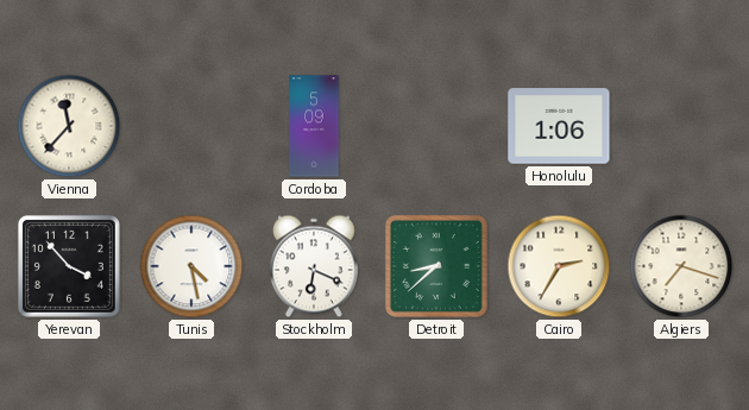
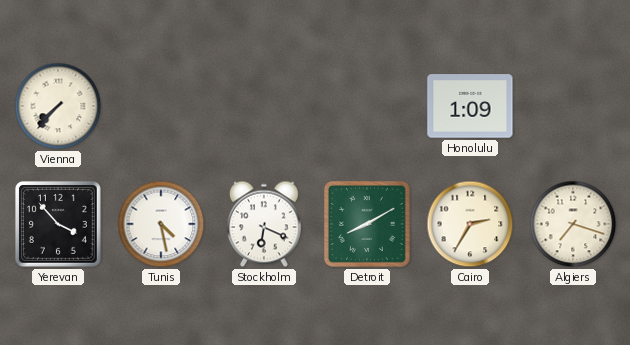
Vienna: 11:37 -> 7:37 (58, 106)
Cordoba: 5:09 -> none (314, 126)
Honolulu: 1:06 -> 1:09 (470, 106)
Detroit: 8:38 -> 8:10 (367, 224)
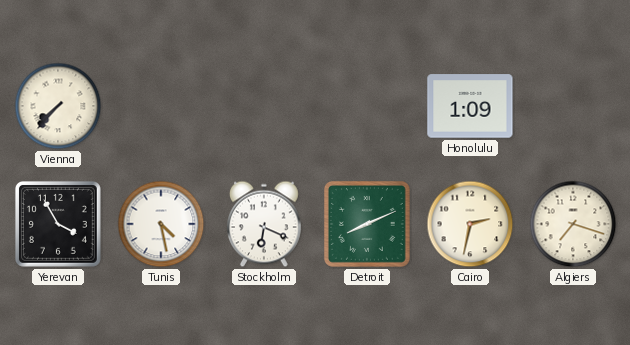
Yerevan: 3:53 -> 3:55 (58, 224)
Detroit: 8:10 -> 8:11 (367, 224)
Cairo: 2:35 -> 2:32 (470, 224)
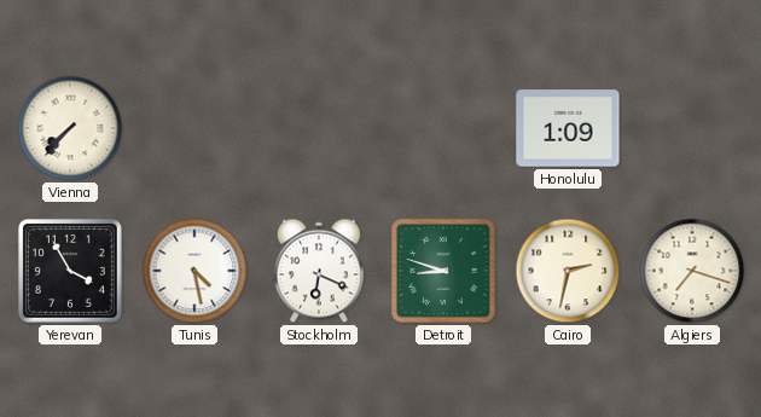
Detroit: 8:11 -> 8:48 (443, 271)
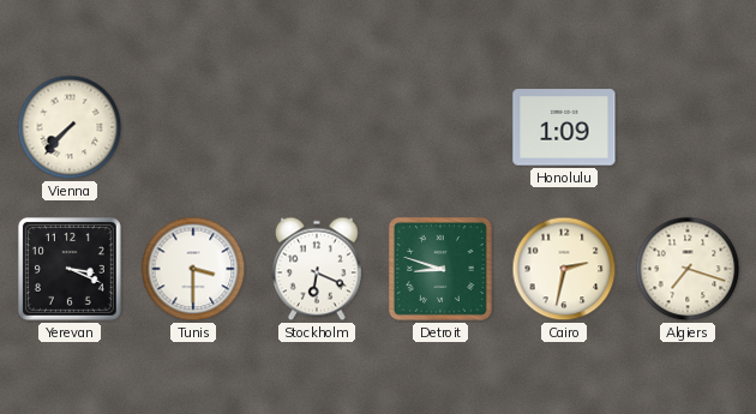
Yerevan: 3:55 -> 3:19 (70, 269)
Tunis: 4:28 -> 3:30 (193, 269)
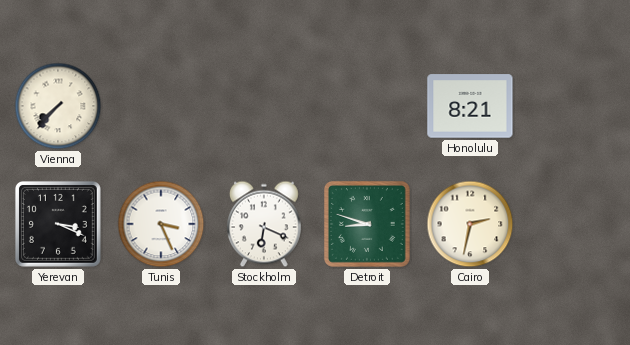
Honolulu: 1:09 -> 8:21 (470, 106)
Tunis: 3:30 -> 3:26 (161, 224)
Algiers: 7:18 -> none (688, 269)
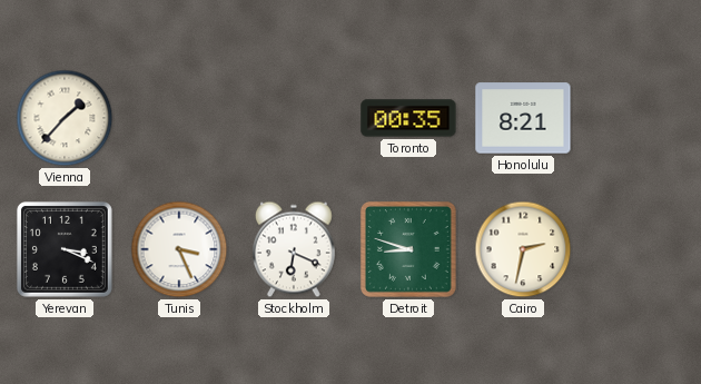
Vienna: 7:37 -> 1:37 (65, 118)
Toronto: none -> 00:35 (408, 118)
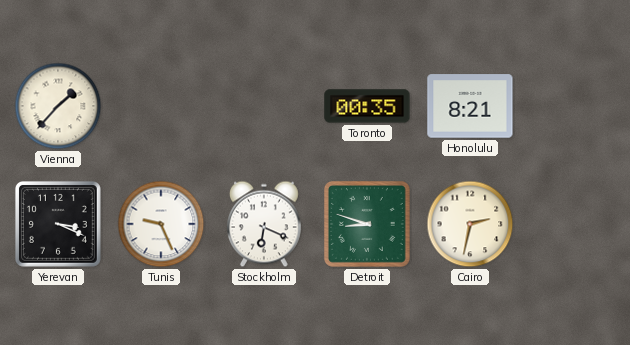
Tunis: 3:26 -> 9:26 (161, 224)
